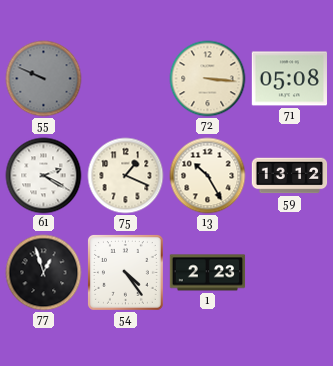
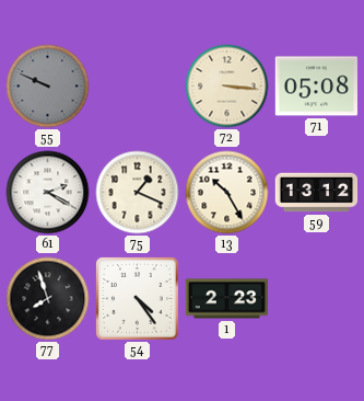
77: 12:57 -> 7:57 (48, 299)
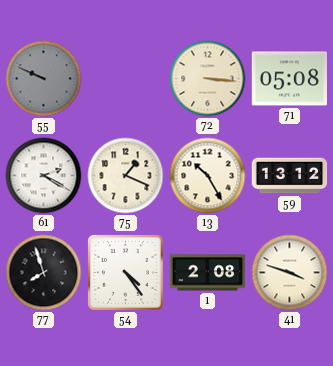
1: 2:23 -> 2:08 (208, 273)
41: none -> 3:48 (290, 273)
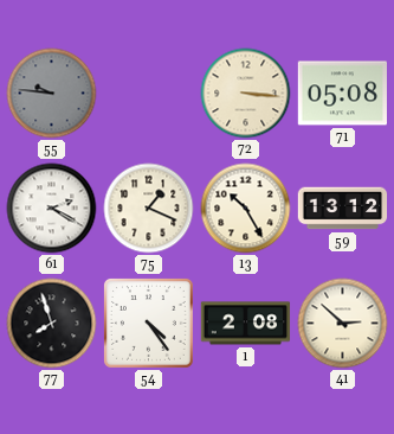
55: 9:49 -> 9:46 (52, 94)
41: 3:48 -> 2:52 (343, 324)
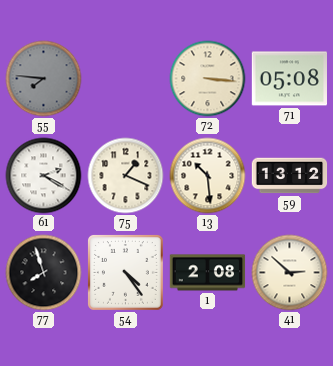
55: 9:46 -> 7:46 (44, 79)
13: 10:25 -> 10:29 (208, 176)
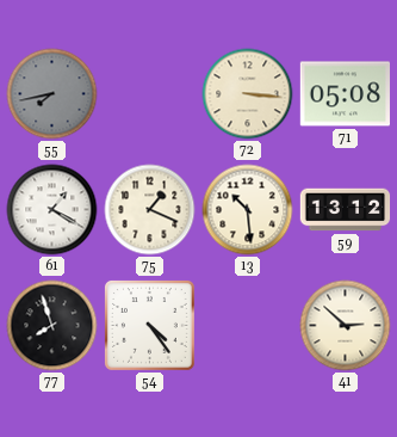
55: 7:46 -> 7:43 (52, 94)
61: 2:20 -> 1:20 (52, 210)
1: 2:08 -> none (208, 273)
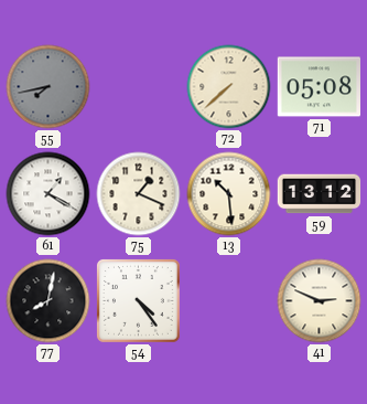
72: 3:16 -> 7:38 (229, 87)
77: 7:57 -> 8:02 (48, 301)
41: 2:52 -> 2:49 (320, 301)
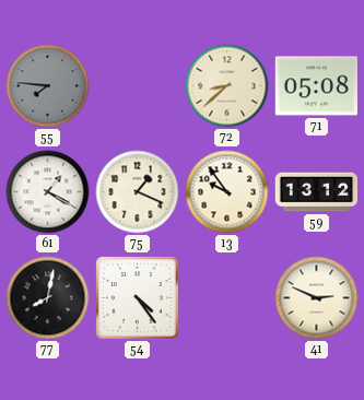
55: 7:43 -> 7:46 (48, 86)
72: 7:38 -> 8:38 (227, 86)
13: 10:29 -> 9:54 (227, 192)
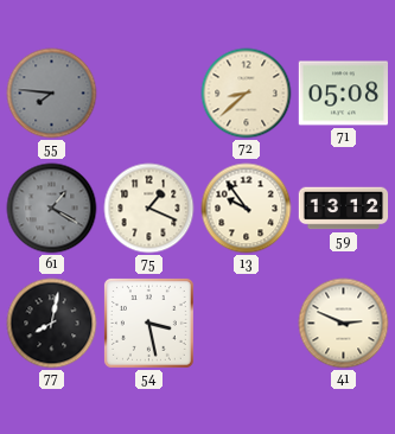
61 dial: white -> grey (52, 209)
54: 4:24 -> 3:28 (148, 323)
